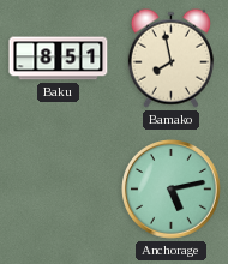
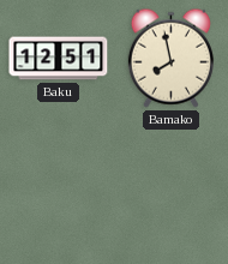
Baku: 8:51 -> 12:51 (59, 59)
Anchorage: 5:13 -> none (172, 190)
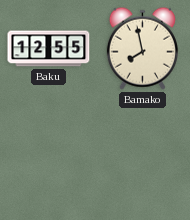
Baku: 12:51 -> 12:55 (49, 49)
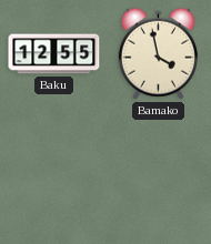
Bamako: 7:58 -> 3:58 (158, 53)
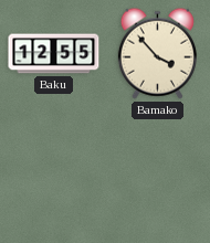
Bamako: 3:58 -> 3:53 (157, 53)
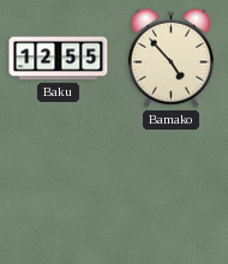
Bamako: 3:53 -> 4:53 (170, 58)
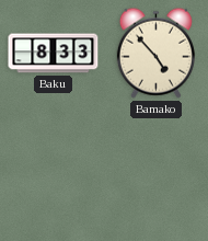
Baku: 12:55 -> 8:33 (54, 54)
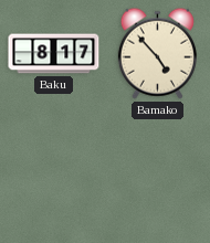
Baku: 8:33 -> 8:17 (54, 54)
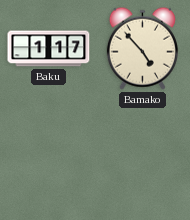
Baku: 8:17 -> 1:17 (49, 49)
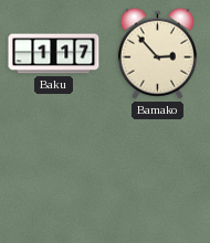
Bamako: 4:53 -> 2:53 (157, 53)
